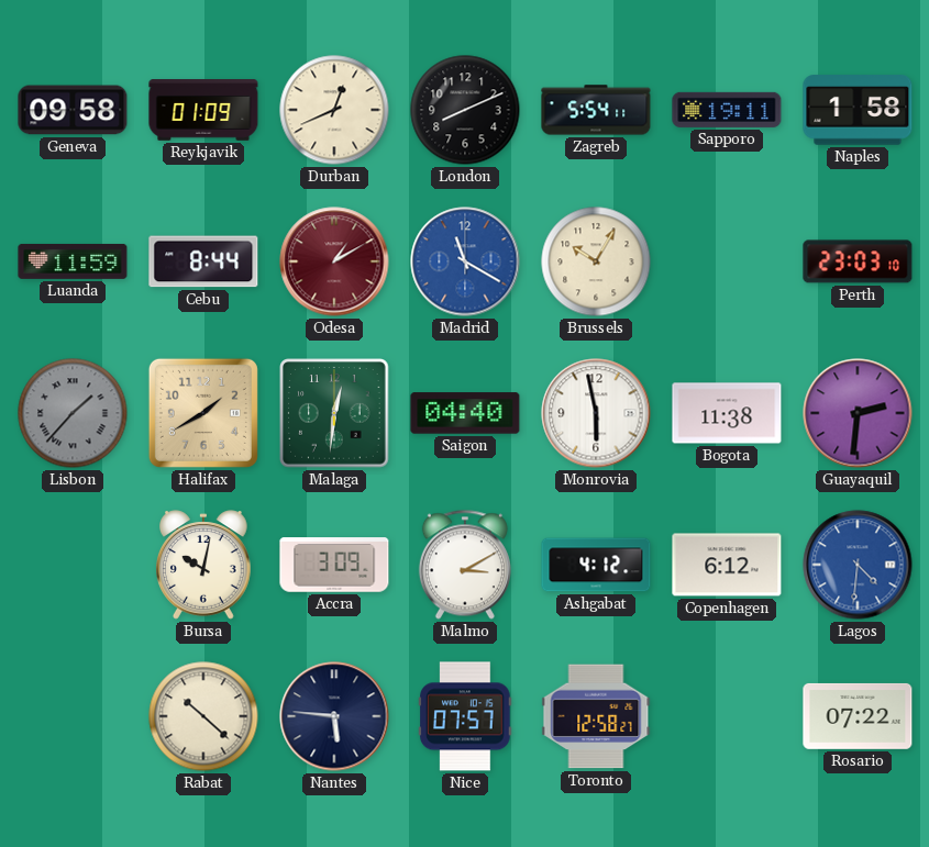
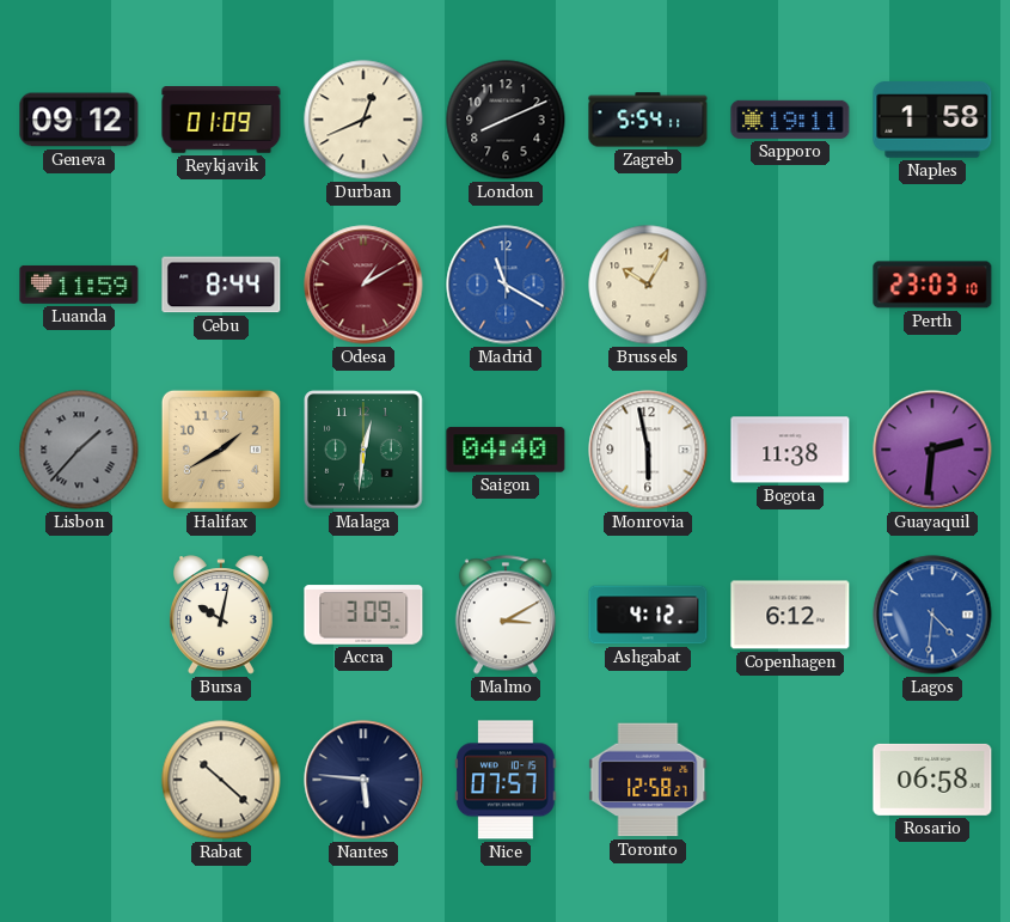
Geneva: 09:58 -> 09:12 (79, 120)
Rosario: 07:22 -> 06:58 (932, 780)
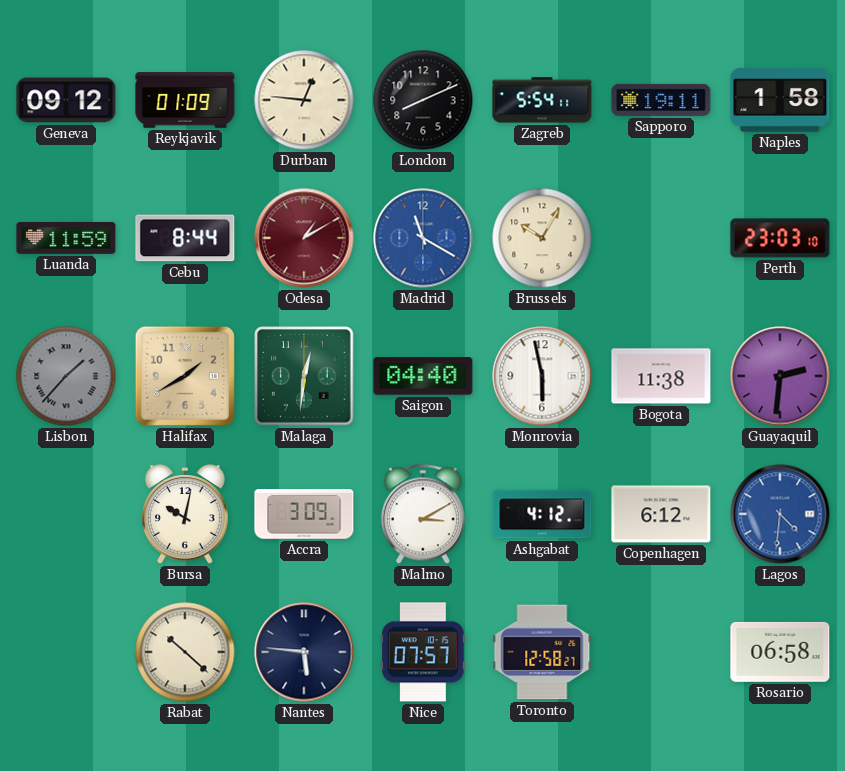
Durban: 12:41 -> 12:46 (304, 100)
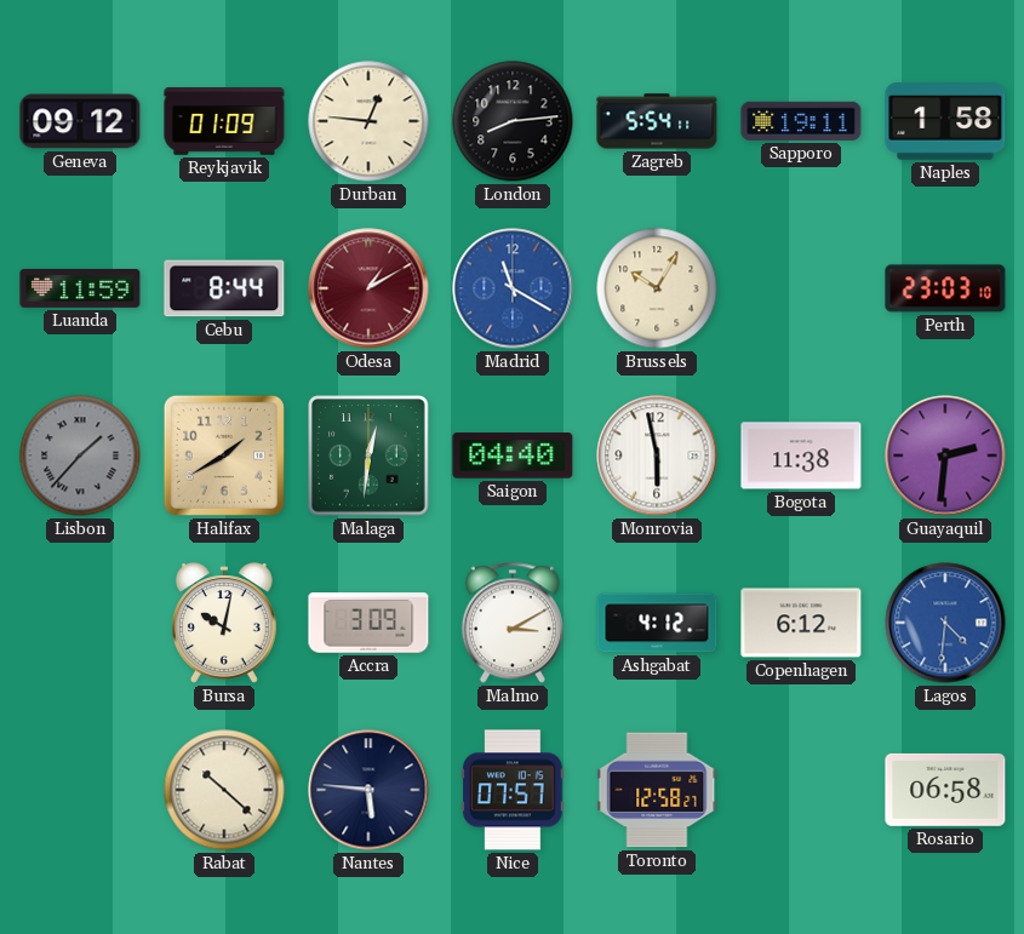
London: 8:11 -> 8:14 (513, 121)
